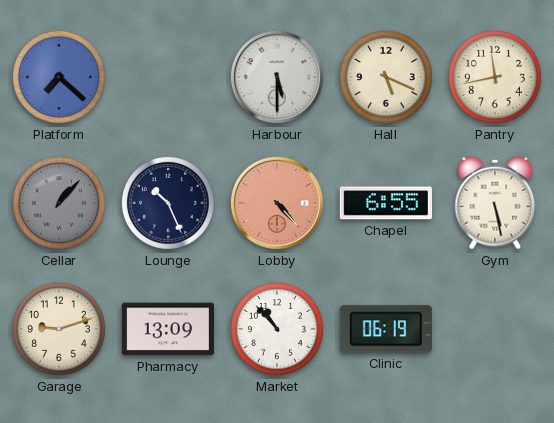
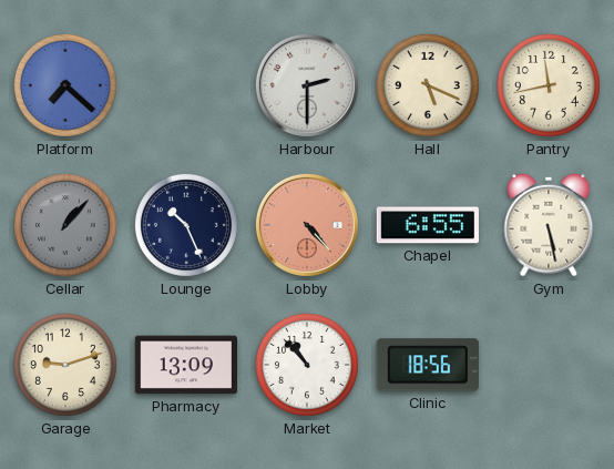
Harbour: 5:30 -> 2:30 (307, 85)
Clinic: 06:19 -> 18:56 (428, 365)
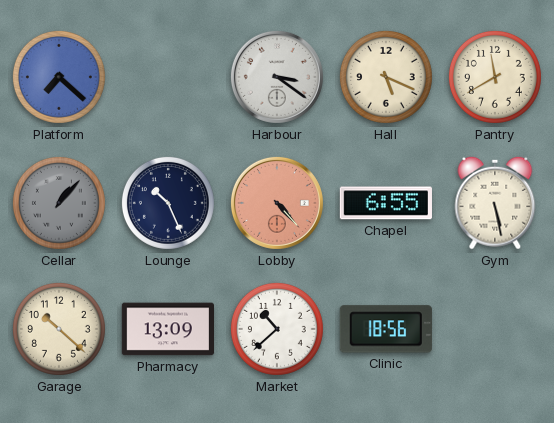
Harbour: 2:30 -> 3:21 (277, 77)
Pantry: 11:43 -> 11:40 (495, 77)
Garage: 9:12 -> 10:22 (59, 329)
Market: 10:53 -> 10:38 (277, 329)
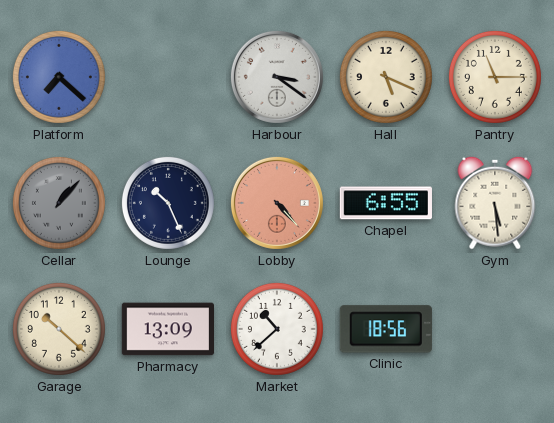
Pantry: 11:40 -> 11:15 (495, 77)
Gym: 5:28 -> 5:29 (495, 203)
